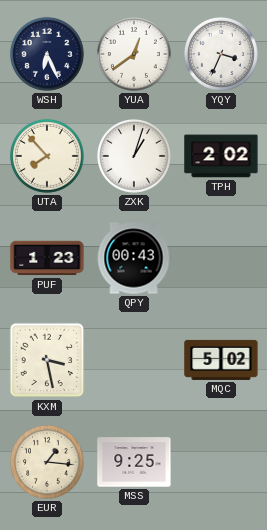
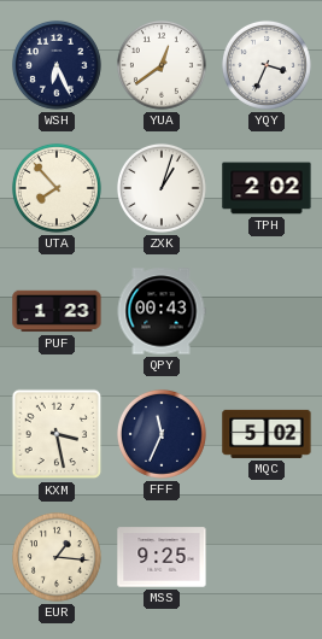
FFF: none -> 11:34 (162, 434)
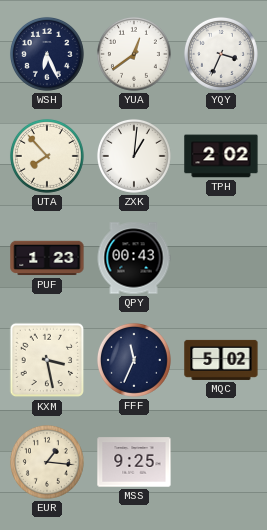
ZXK: 1:03 -> 1:01 (134, 156)
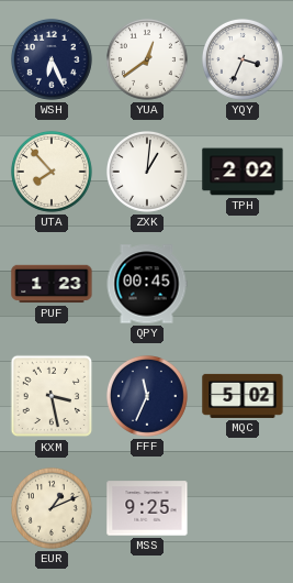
QPY: 00:43 -> 00:45 (147, 284)
EUR: 1:16 -> 1:11 (52, 508)
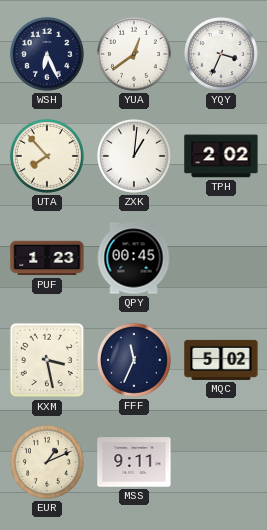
MSS: 9:25 -> 9:11 (134, 462)
